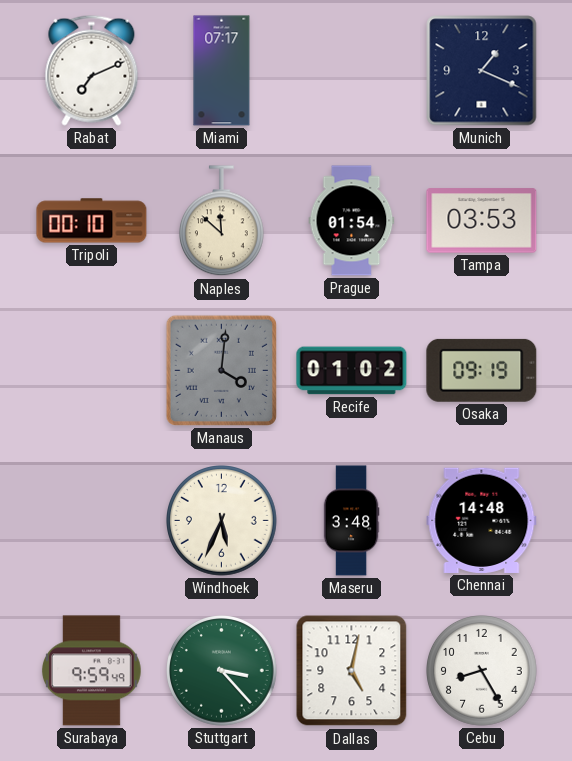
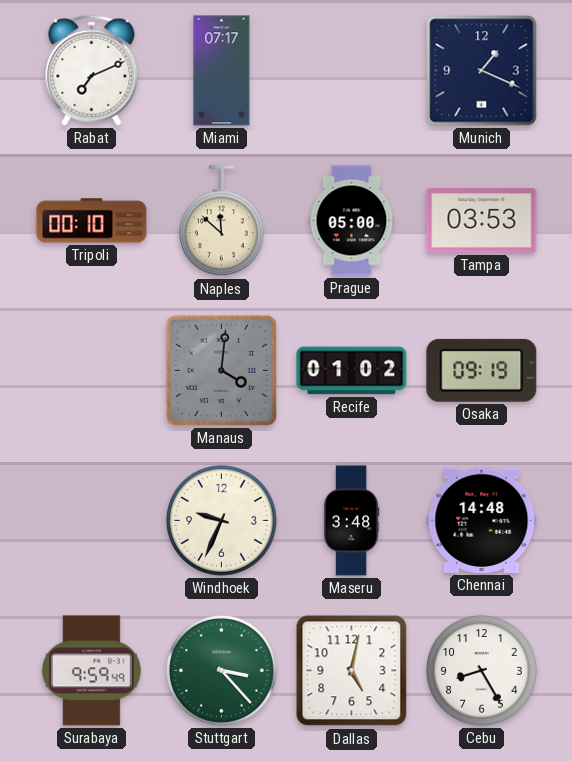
Prague: 01:54 -> 05:00 (352, 221)
Windhoek: 5:34 -> 9:34 (222, 521)
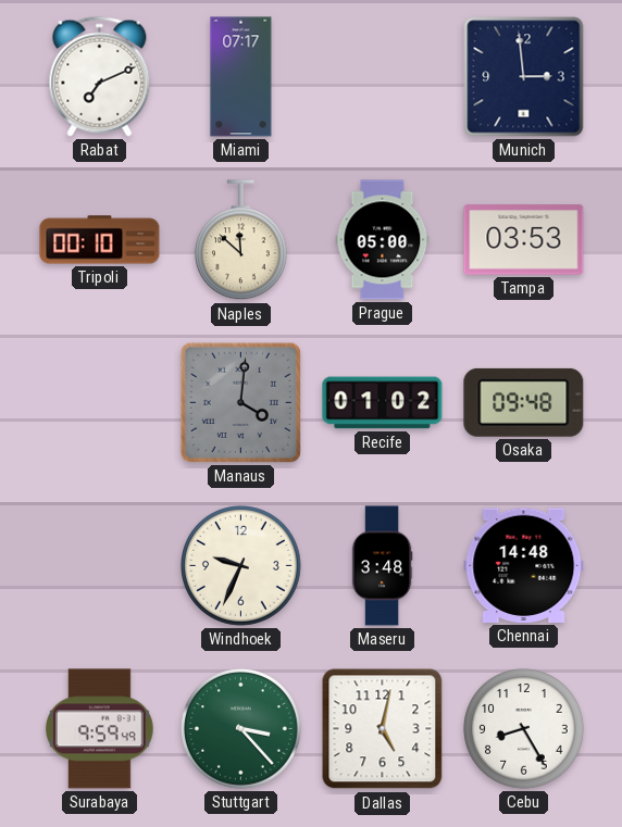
Munich: 1:19 -> 2:59 (524, 77)
Osaka: 09:19 -> 09:48 (524, 402)
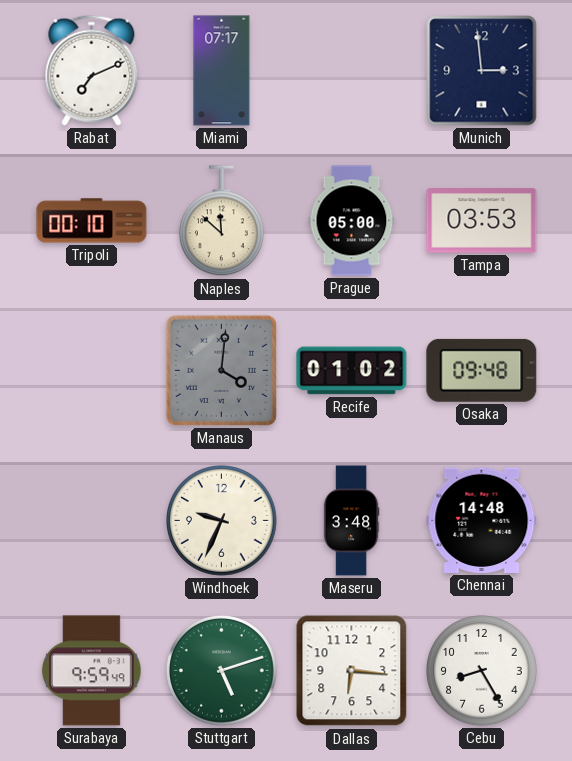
Stuttgart: 3:23 -> 5:12 (222, 671)
Dallas: 5:02 -> 6:16 (352, 671)
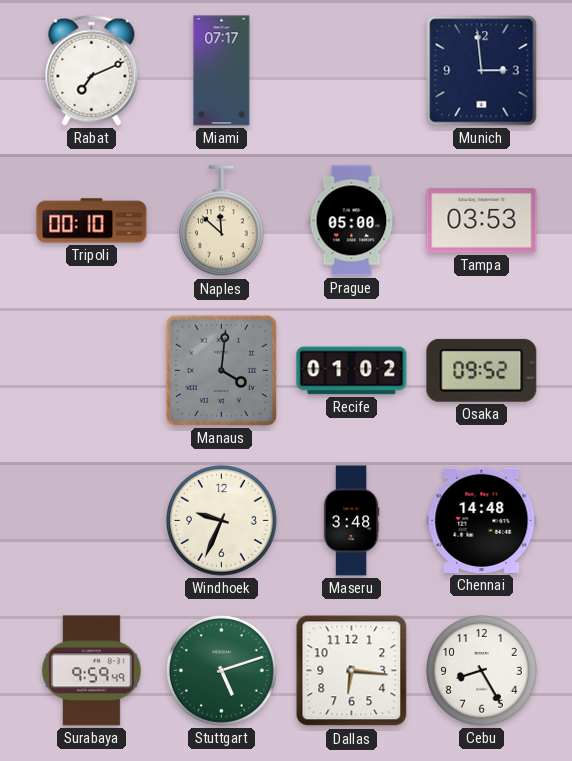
Osaka: 09:48 -> 09:52 (482, 370)
